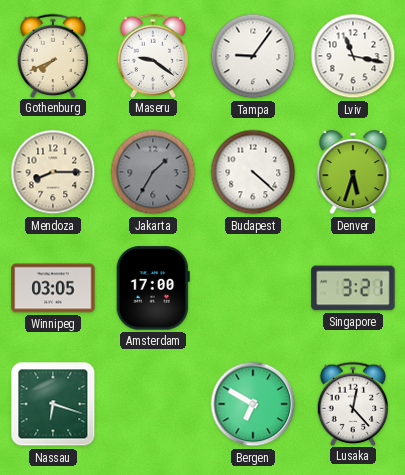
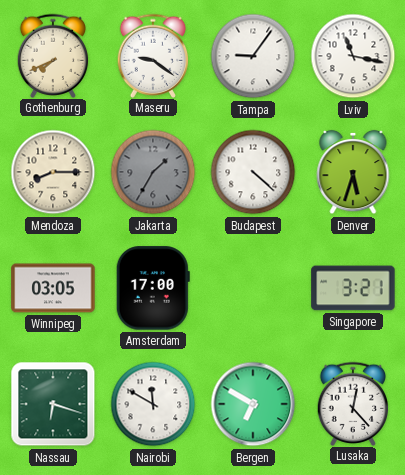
Nairobi: none -> 11:50 (153, 404)
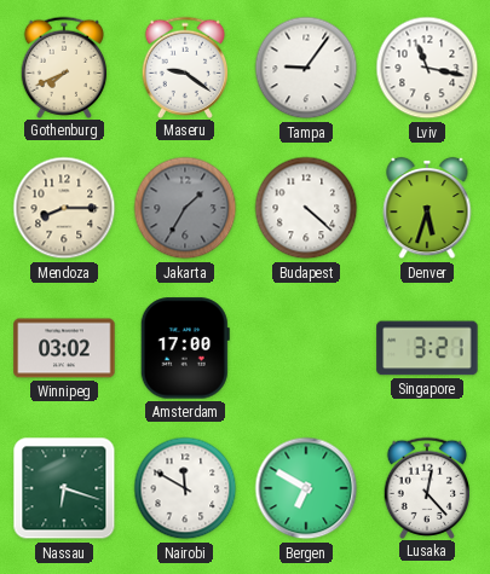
Winnipeg: 03:05 -> 03:02 (64, 348)
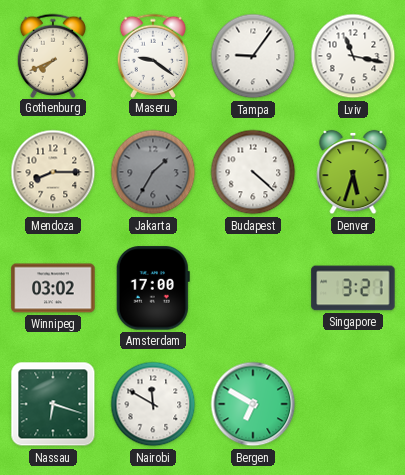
Lusaka: 12:23 -> none (427, 487)
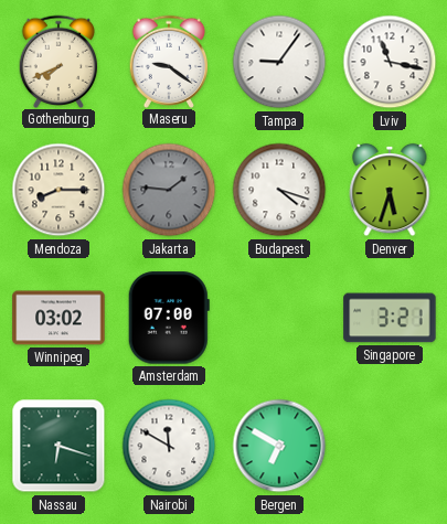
Jakarta: 1:35 -> 1:46 (169, 190)
Budapest: 4:22 -> 4:18 (279, 190)
Amsterdam: 17:00 -> 07:00 (169, 318)
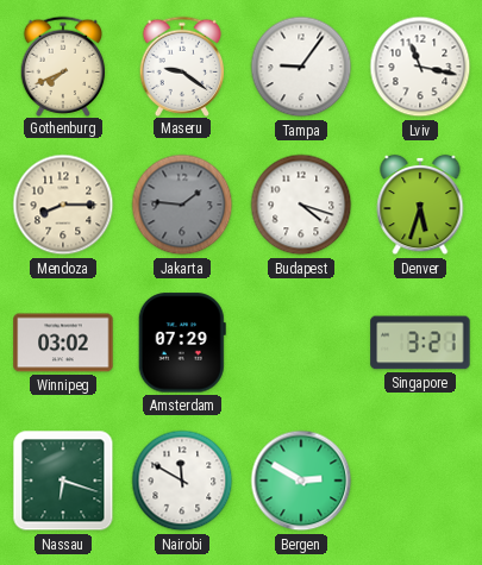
Amsterdam: 07:00 -> 07:29 (182, 343)
Bergen: 6:50 -> 2:50 (301, 481)
